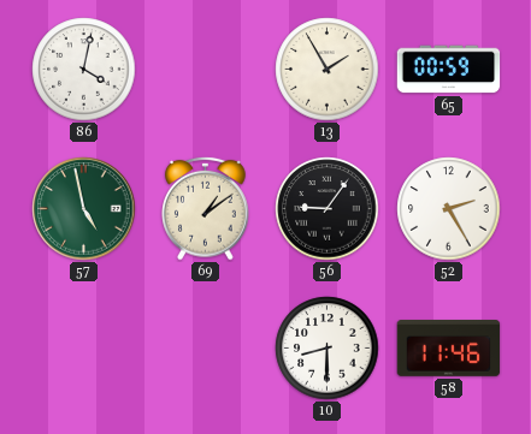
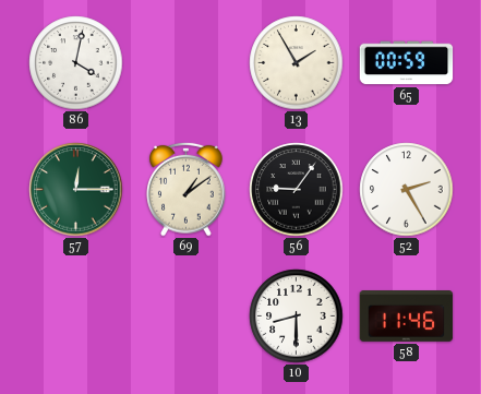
57: 4:58 -> 12:15 (76, 190)
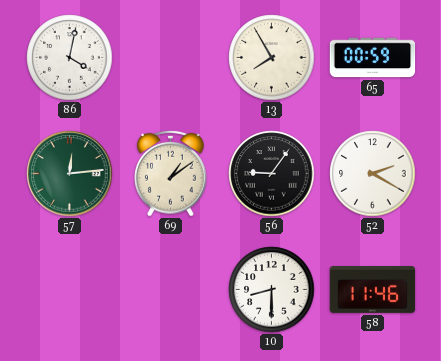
13: 1:55 -> 7:55 (272, 58)
57: 12:15 -> 12:14 (70, 174)
52: 2:25 -> 2:20 (373, 174)
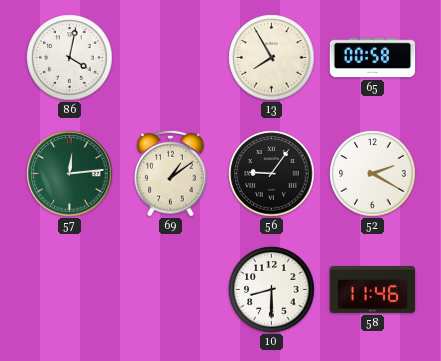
65: 00:59 -> 00:58 (373, 58)
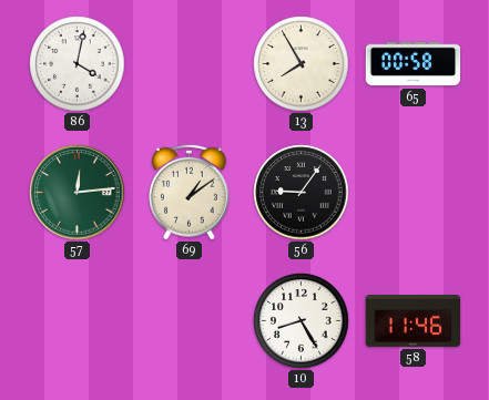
52: 2:20 -> none (373, 174)
10: 8:30 -> 8:25 (302, 321)
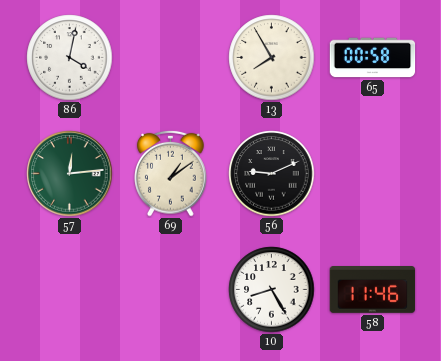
56: 9:06 -> 9:11 (272, 174)
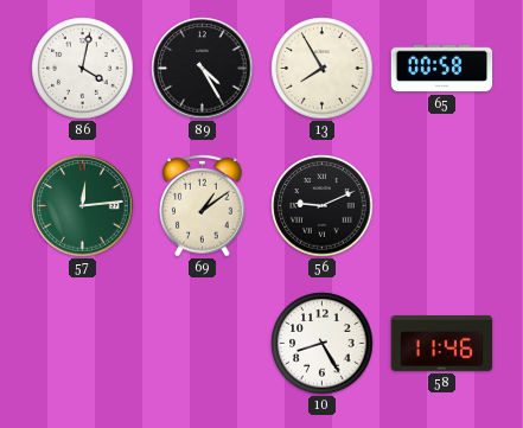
89: none -> 4:25 (203, 69)
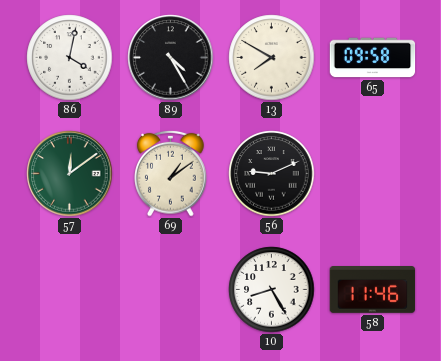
13: 7:55 -> 7:50 (272, 58)
65: 00:58 -> 09:58 (373, 58)
57: 12:14 -> 12:09 (70, 174)
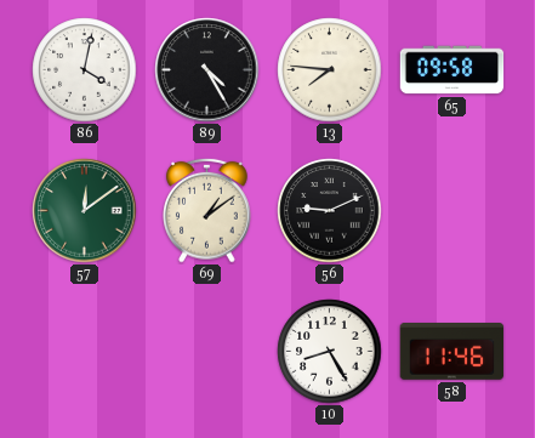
13: 7:50 -> 7:46 (330, 70)
